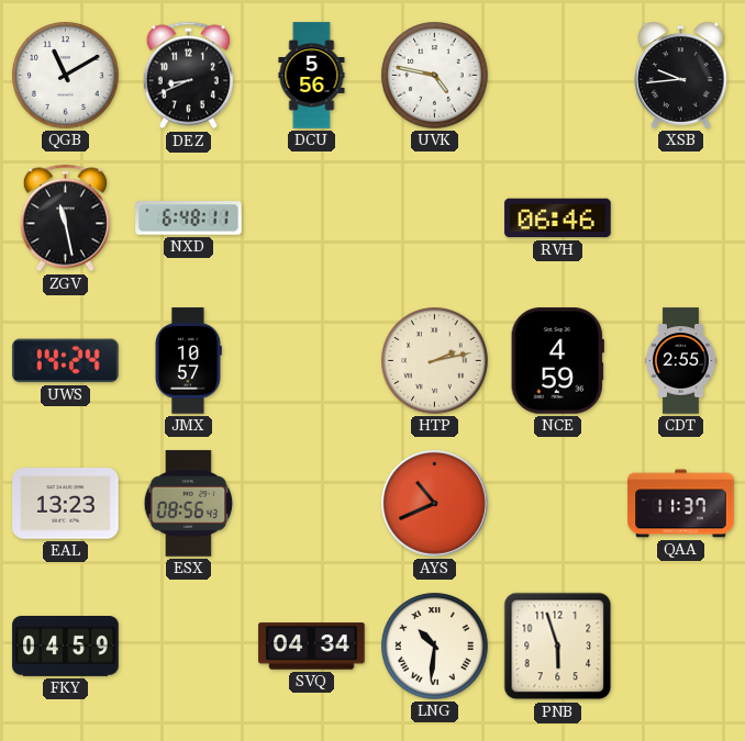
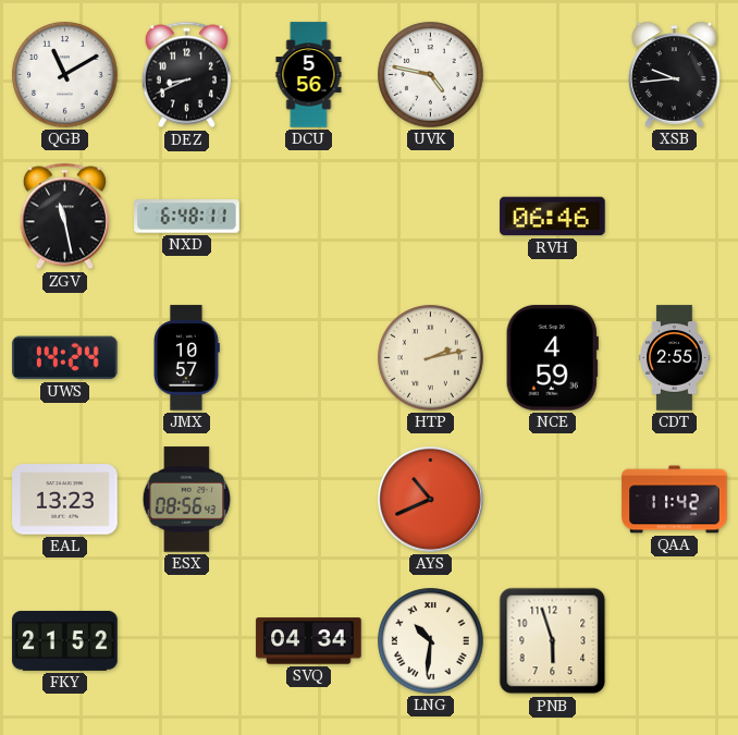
QAA: 11:37 -> 11:42 (675, 500)
FKY: 04:59 -> 21:52 (65, 641)
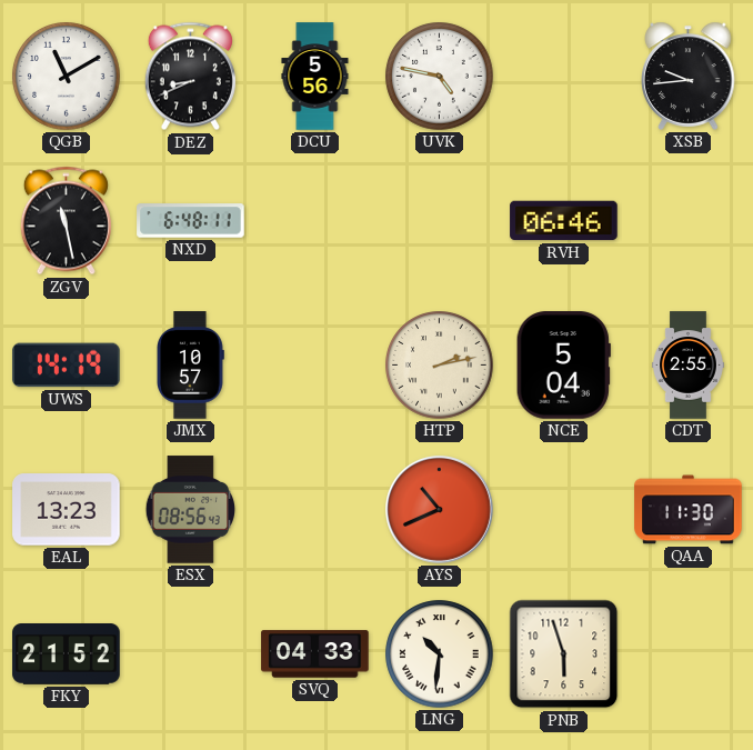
UWS: 14:24 -> 14:19 (67, 366)
NCE: 4:59 -> 5:04 (563, 366)
QAA: 11:42 -> 11:30 (689, 510)
SVQ: 04:34 -> 04:33 (315, 654)
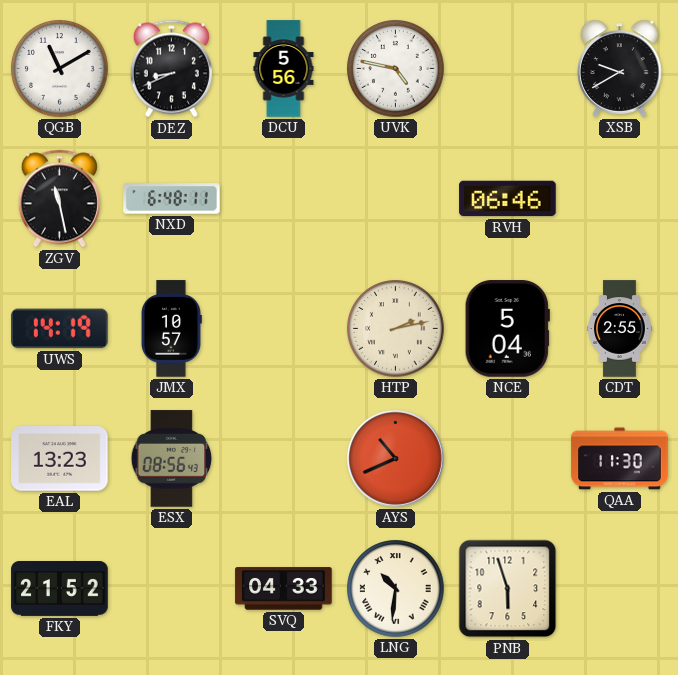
XSB: 9:44 -> 9:40 (620, 68)
